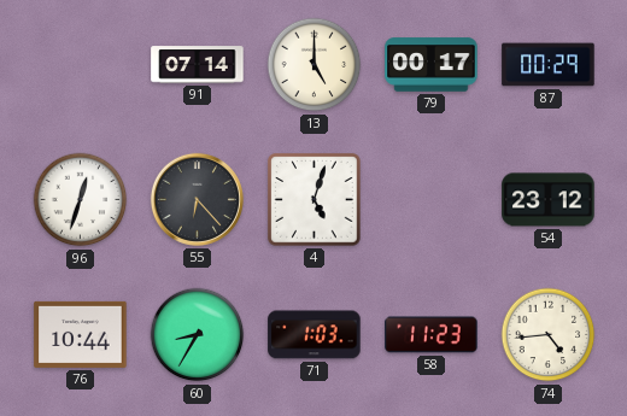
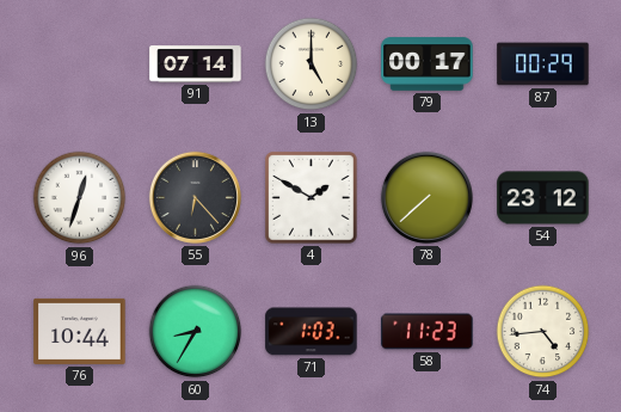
4: 5:03 -> 1:50 (312, 198)
78: none -> 7:38 (426, 197)
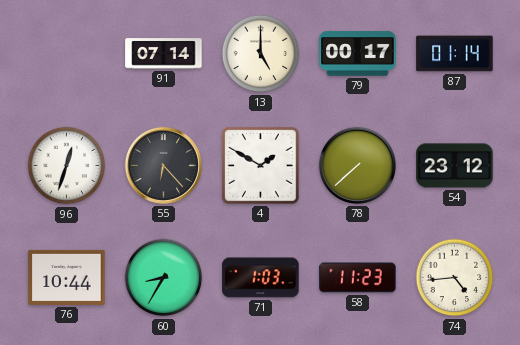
87: 00:29 -> 01:14 (455, 54)
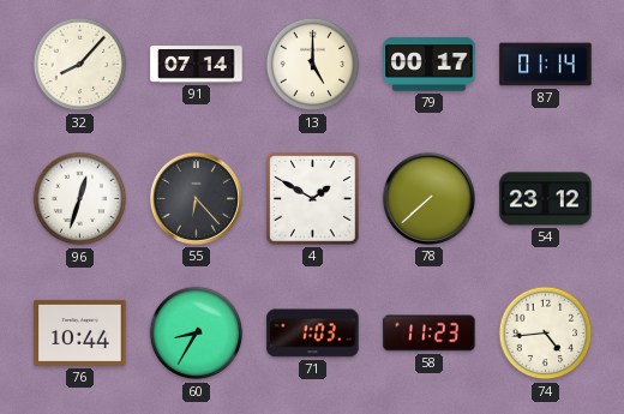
32: none -> 8:07 (80, 65)
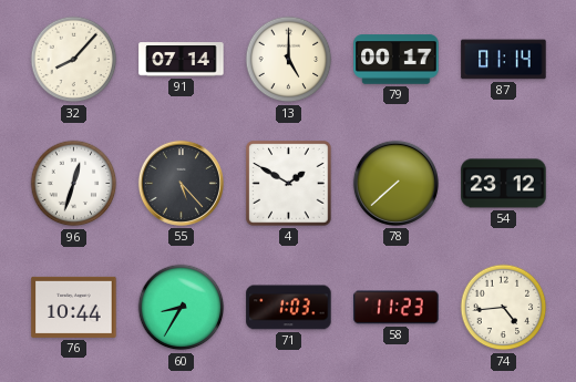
55: 6:23 -> 5:23 (181, 183)
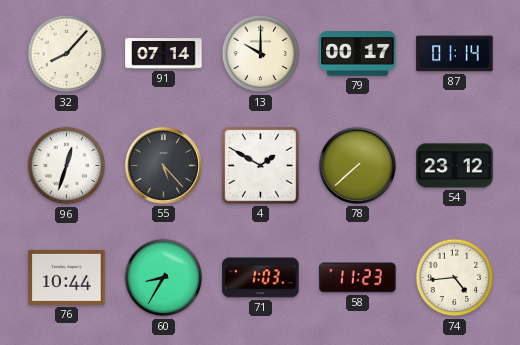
13: 5:00 -> 10:00 (261, 54)
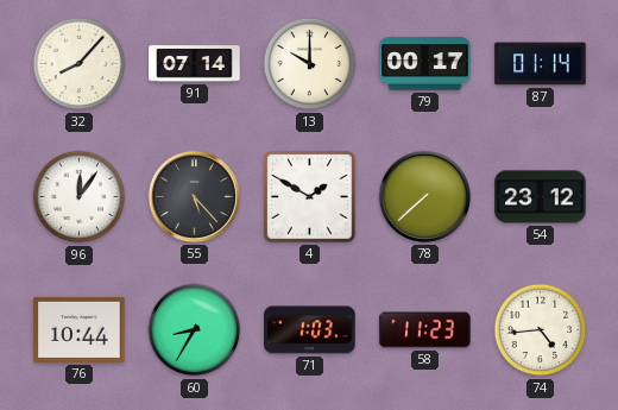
96: 12:33 -> 12:06 (80, 197)
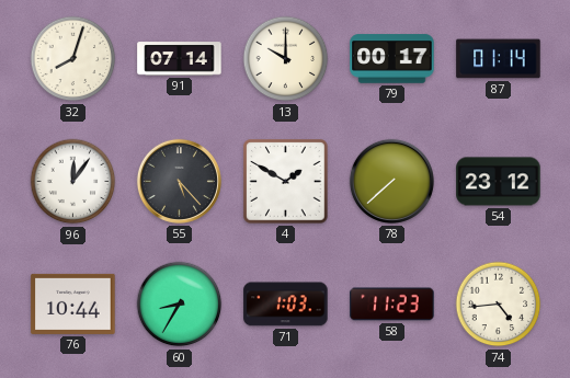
32: 8:07 -> 8:03 (73, 59)
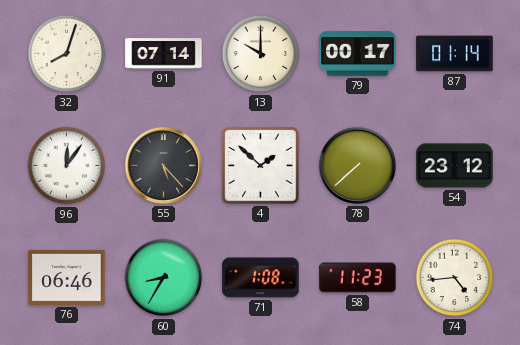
4: 1:50 -> 1:52 (261, 166)
76: 10:44 -> 06:46 (67, 277)
71: 1:03 -> 1:08 (261, 278)
